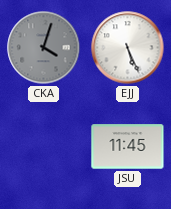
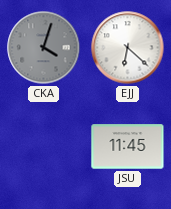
EJJ: 5:26 -> 6:22 (128, 48)
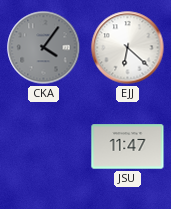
CKA: 4:03 -> 4:06 (44, 48)
JSU: 11:45 -> 11:47 (128, 147)
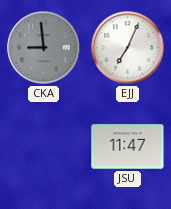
CKA: 4:06 -> 8:59 (44, 48)
EJJ: 6:22 -> 7:04 (128, 48)
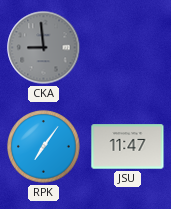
EJJ: 7:04 -> none (128, 48)
RPK: none -> 7:06 (44, 147)
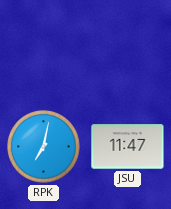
CKA: 8:59 -> none (44, 48)
RPK: 7:06 -> 7:02 (44, 147)
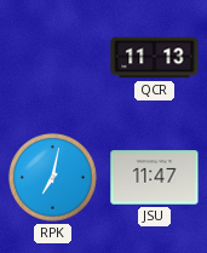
QCR: none -> 11:13 (155, 58)
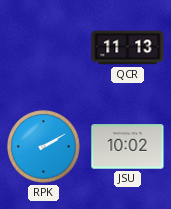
RPK: 7:02 -> 2:10 (44, 147)
JSU: 11:47 -> 10:02 (128, 147)
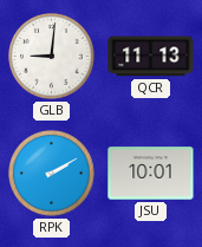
GLB: none -> 9:01 (52, 57)
JSU: 10:02 -> 10:01 (151, 174)
